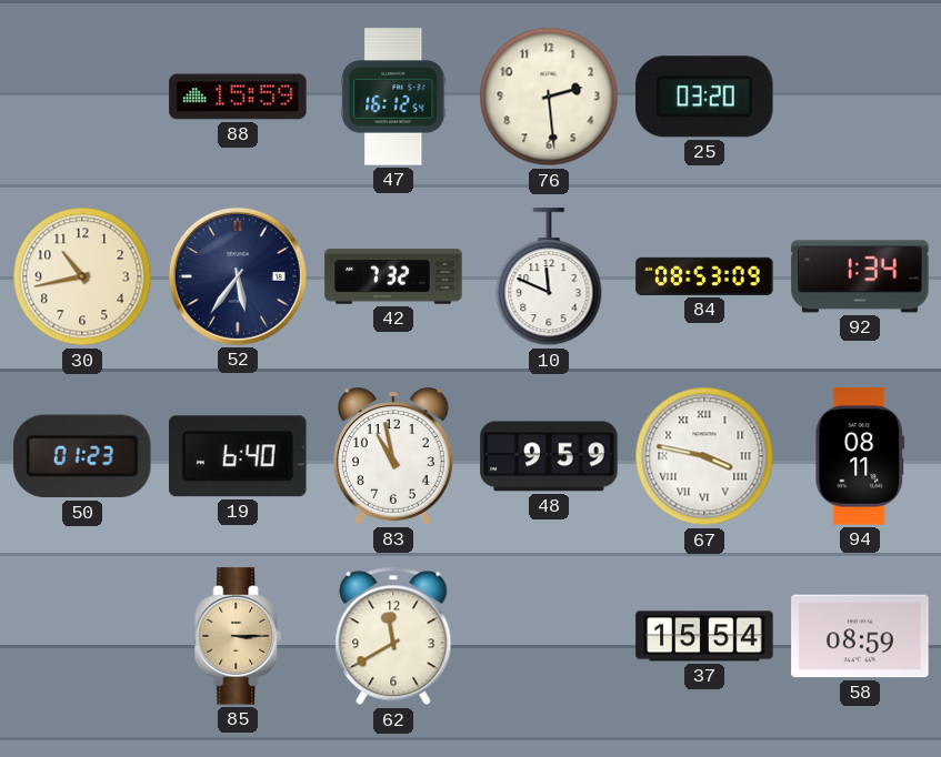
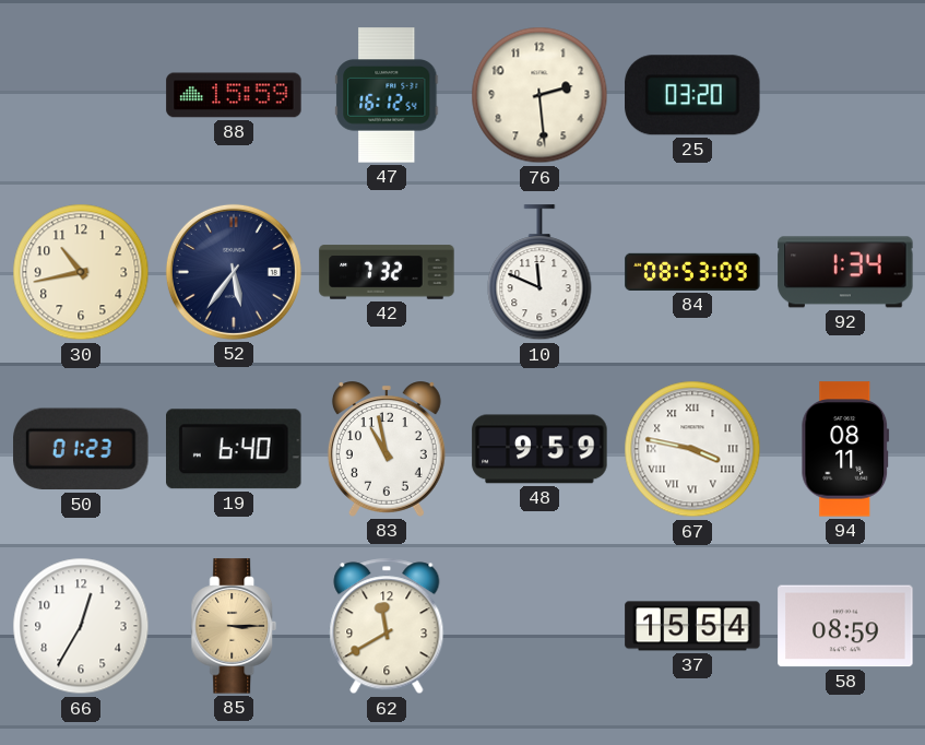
66: none -> 12:35 (81, 626)
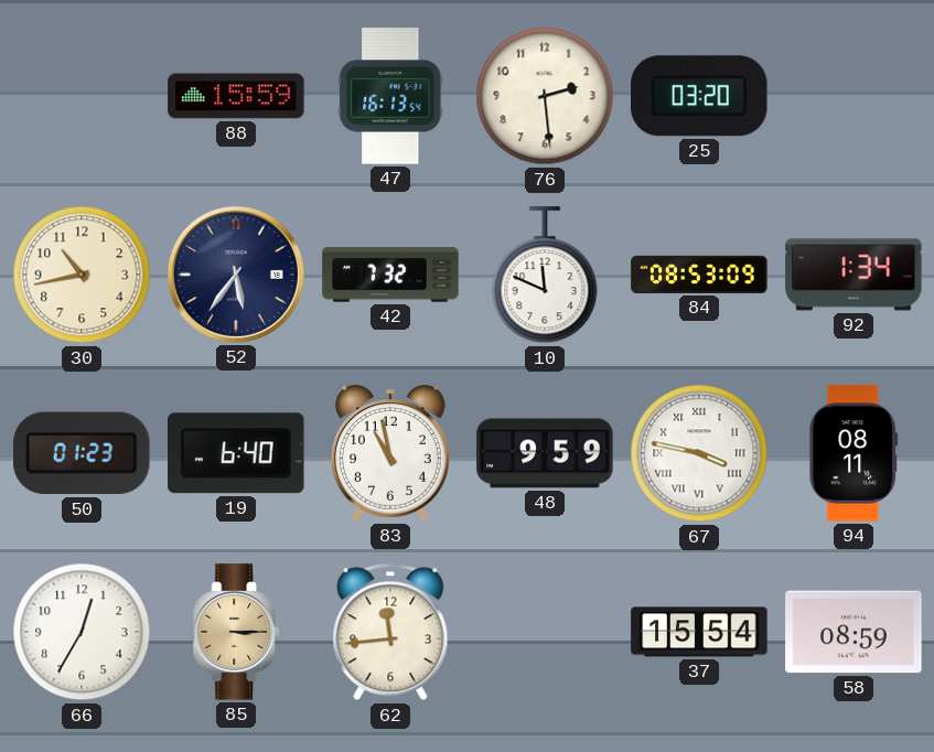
47: 16:12 -> 16:13 (390, 96)
62: 11:40 -> 11:44 (390, 632)
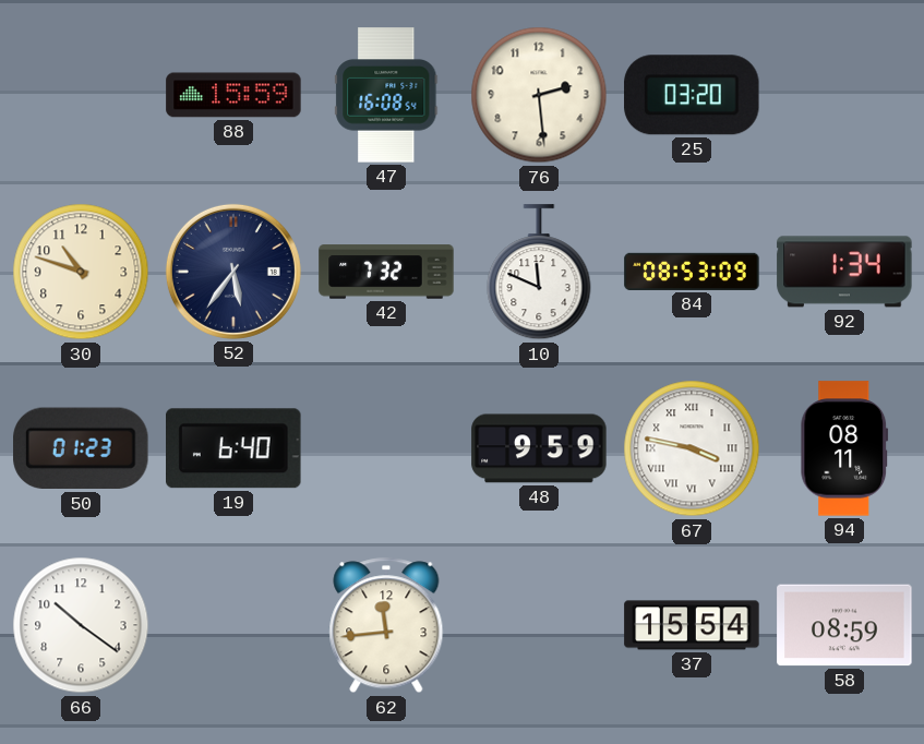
47: 16:13 -> 16:08 (386, 95)
30: 10:43 -> 10:48 (81, 272)
83: 10:58 -> none (390, 453)
66: 12:35 -> 10:21 (81, 625)
85: 3:15 -> none (236, 632)
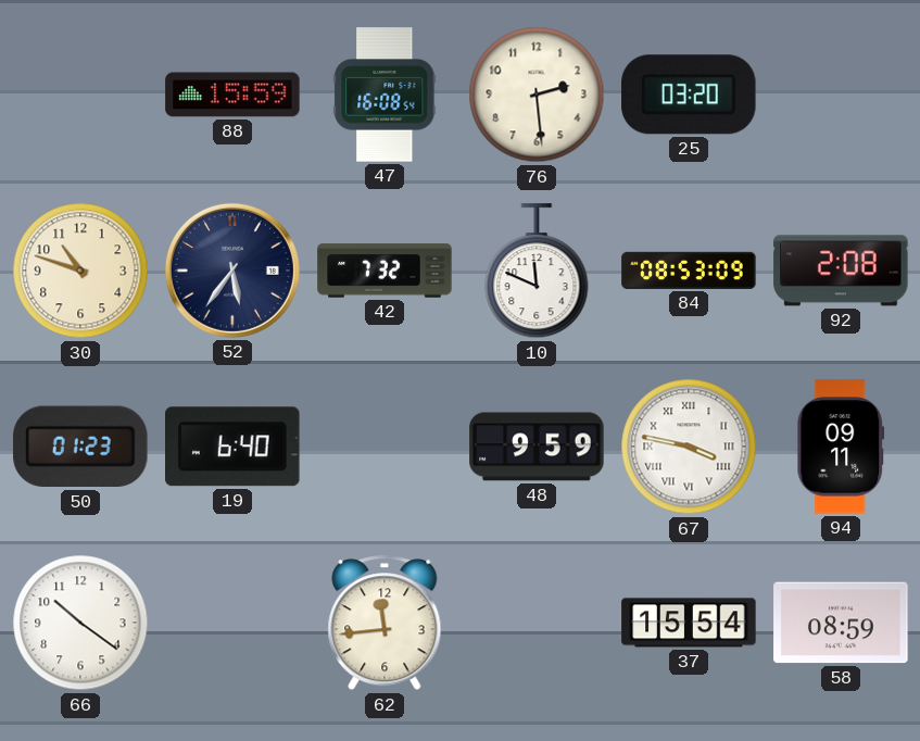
92: 1:34 -> 2:08 (841, 271)
94: 08:11 -> 09:11 (841, 447)
